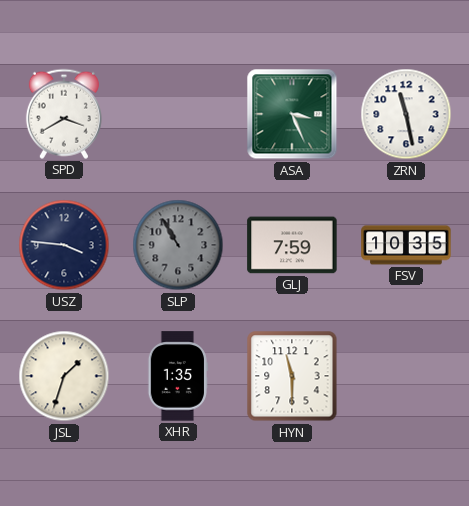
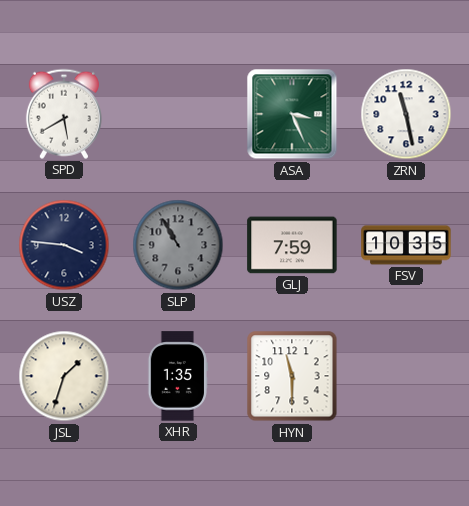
SPD: 3:40 -> 5:40 (64, 114)
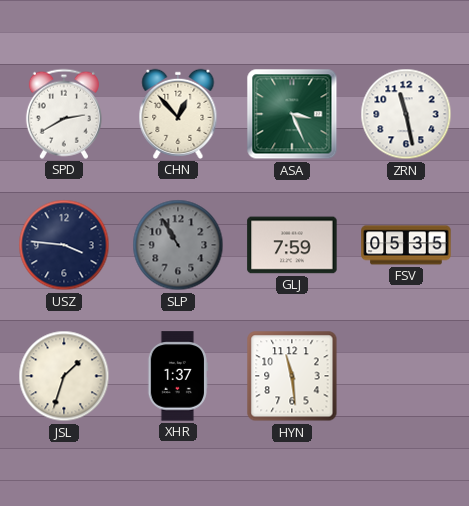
SPD: 5:40 -> 2:40 (64, 114)
CHN: none -> 12:53 (178, 114)
FSV: 10:35 -> 05:35 (406, 245)
XHR: 1:35 -> 1:37 (178, 376)
HYN: 11:30 -> 11:29 (292, 376)
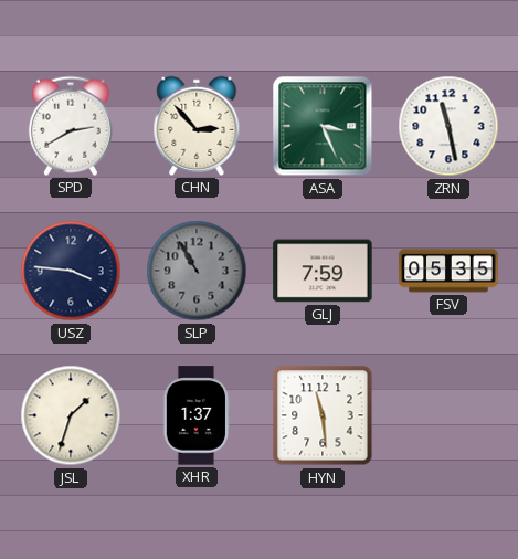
CHN: 12:53 -> 2:53 (197, 126)
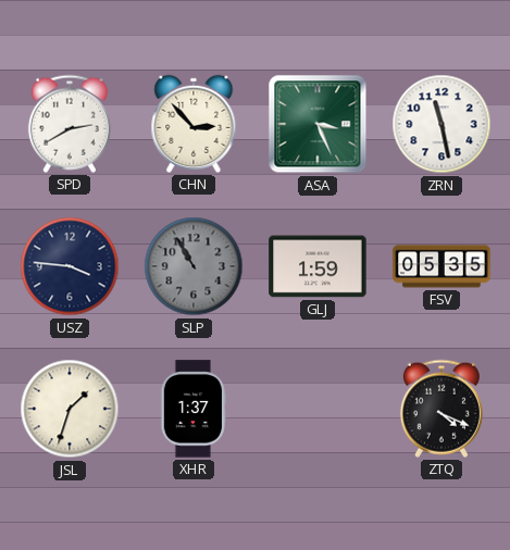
GLJ: 7:59 -> 1:59 (318, 266)
HYN: 11:29 -> none (323, 415)
ZTQ: none -> 4:19 (441, 409)
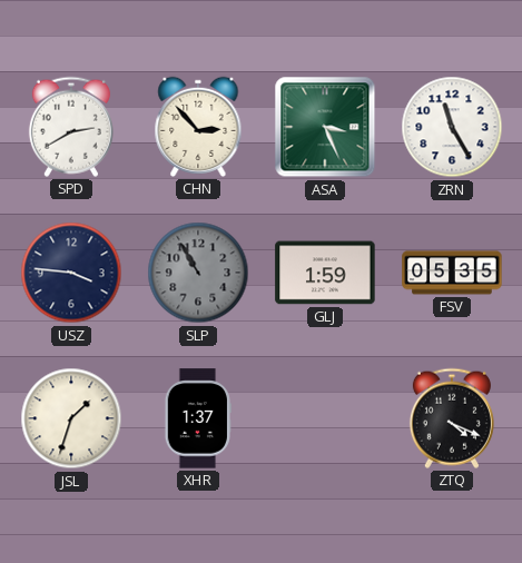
ZRN: 11:28 -> 11:25 (452, 127)
